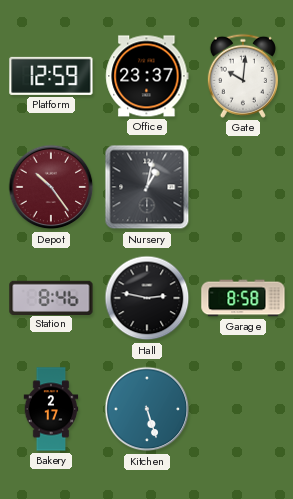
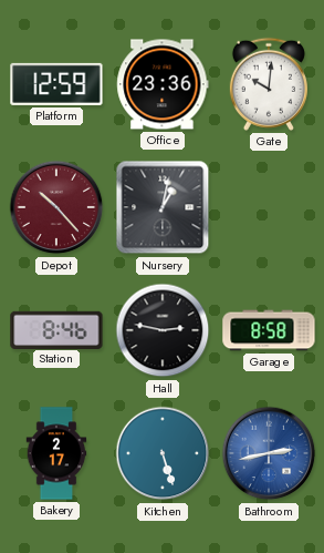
Office: 23:37 -> 23:36 (163, 84)
Depot: 10:24 -> 10:23 (56, 207)
Bathroom: none -> 2:43 (269, 453)
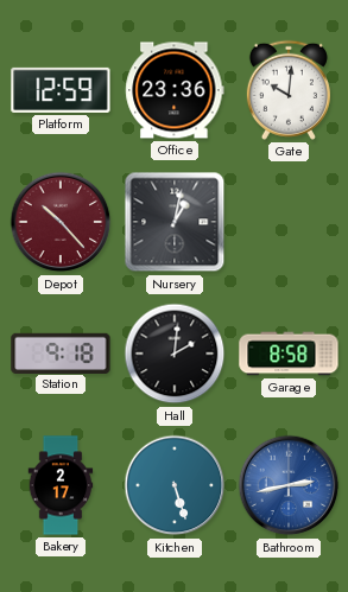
Station: 8:46 -> 9:18 (61, 352)
Hall: 2:47 -> 2:01 (175, 354)
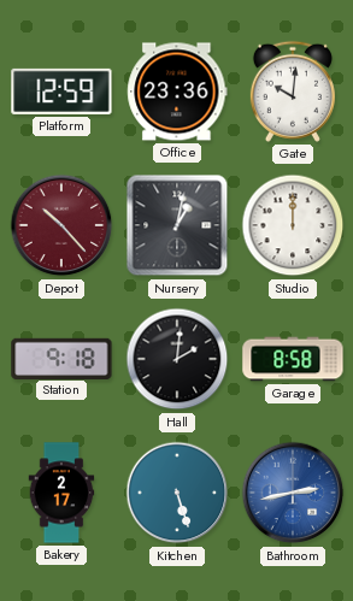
Studio: none -> 12:00 (293, 225)
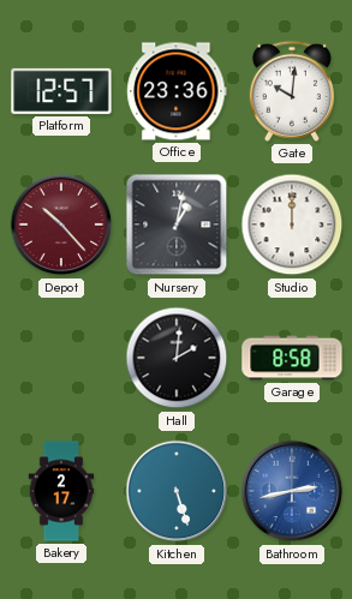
Platform: 12:59 -> 12:57 (61, 91)
Station: 9:18 -> none (61, 358)
